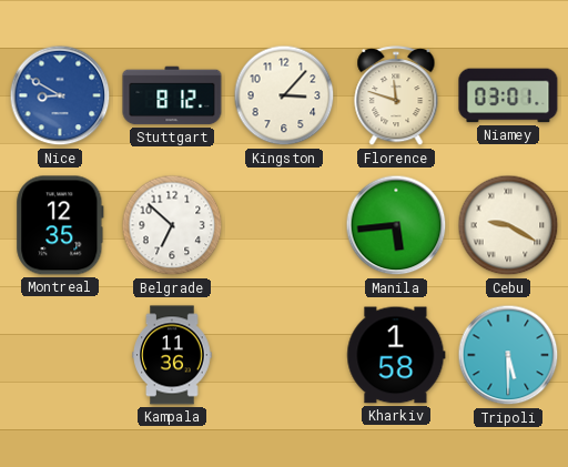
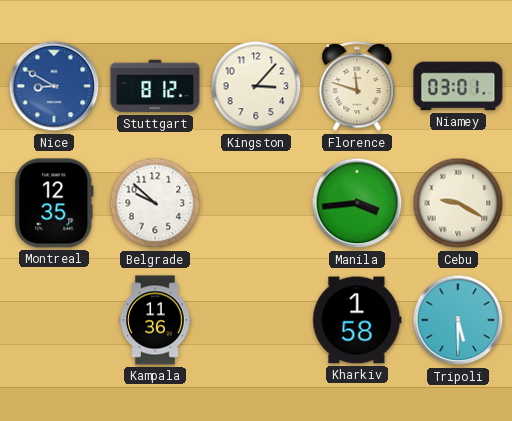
Belgrade: 6:52 -> 9:52 (155, 203)
Manila: 5:44 -> 3:44 (357, 203)
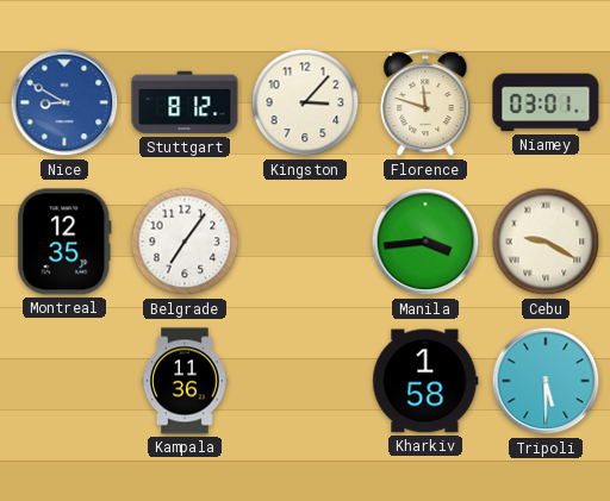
Belgrade: 9:52 -> 7:06 (185, 242)
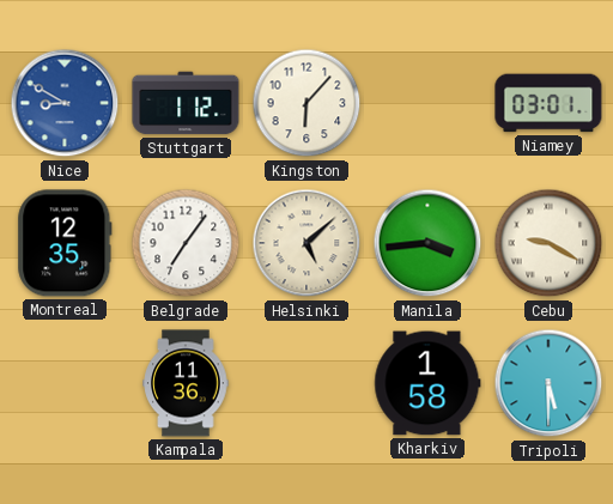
Stuttgart: 8:12 -> 1:12 (186, 103)
Kingston: 3:07 -> 6:07 (306, 103)
Florence: 11:48 -> none (425, 104)
Helsinki: none -> 5:08 (306, 243)
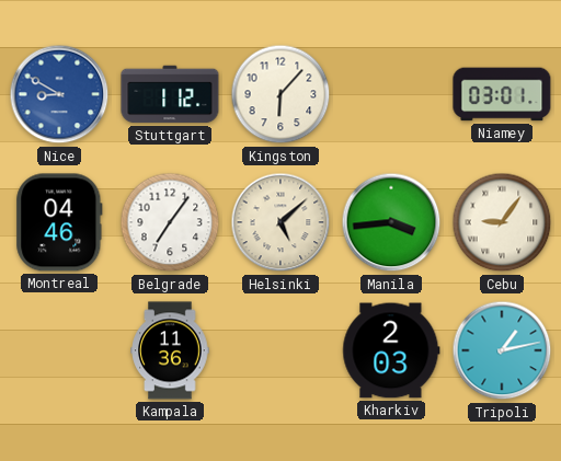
Montreal: 12:35 -> 04:46 (59, 222)
Cebu: 9:20 -> 9:06 (502, 222)
Kharkiv: 1:58 -> 2:03 (391, 350)
Tripoli: 5:30 -> 1:13 (502, 350)
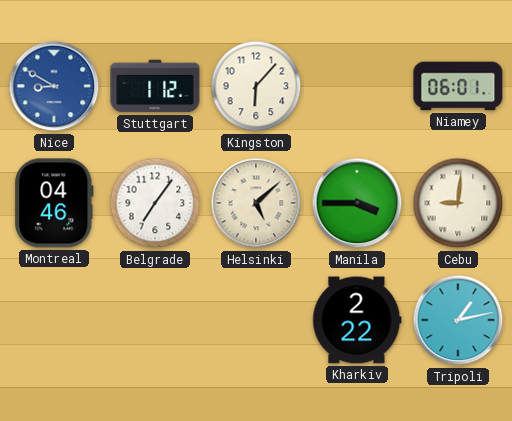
Niamey: 03:01 -> 06:01 (458, 86)
Manila: 3:44 -> 3:45 (357, 203)
Cebu: 9:06 -> 9:01 (458, 203)
Kampala: 11:36 -> none (170, 350)
Kharkiv: 2:03 -> 2:22 (357, 320)
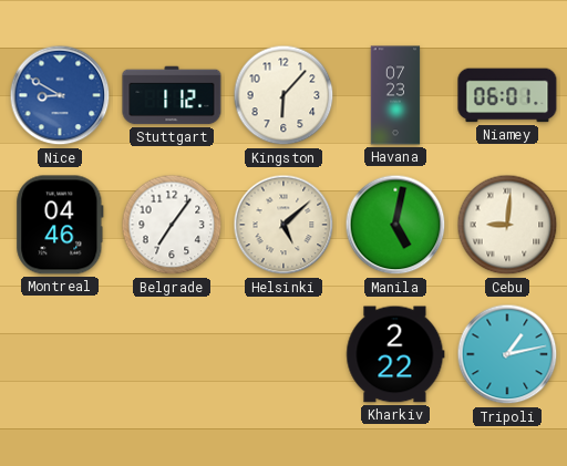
Havana: none -> 07:23 (395, 95)
Manila: 3:45 -> 5:02 (395, 225)
